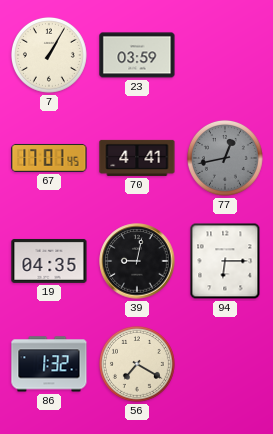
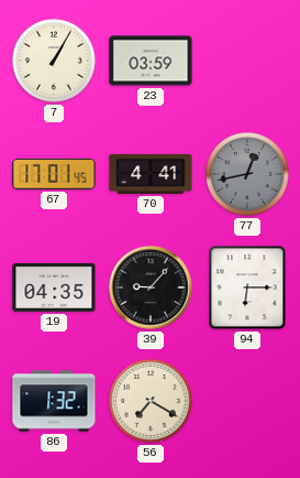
39: 9:02 -> 9:07 (151, 287)
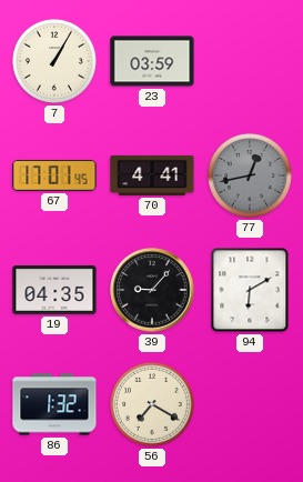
94: 6:15 -> 6:10 (250, 290)
